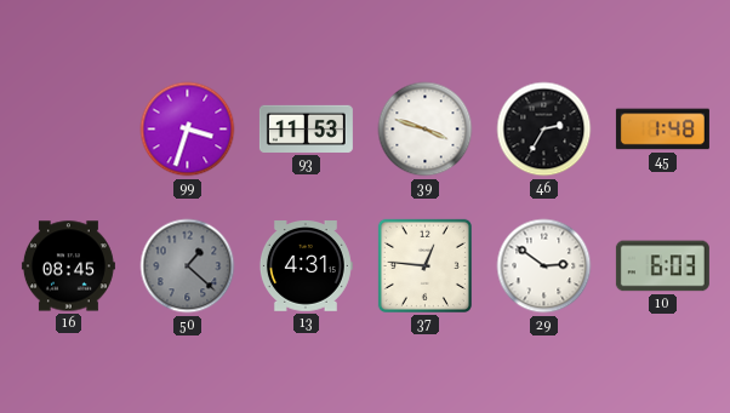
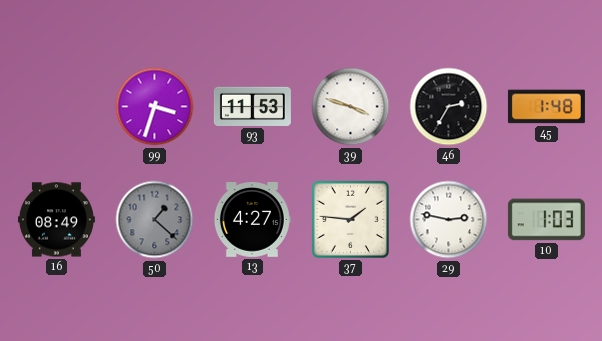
16: 08:45 -> 08:49 (56, 220)
13: 4:31 -> 4:27 (252, 220)
37: 12:46 -> 1:46 (350, 219)
29: 2:51 -> 2:47 (449, 220)
10: 6:03 -> 1:03 (546, 220)
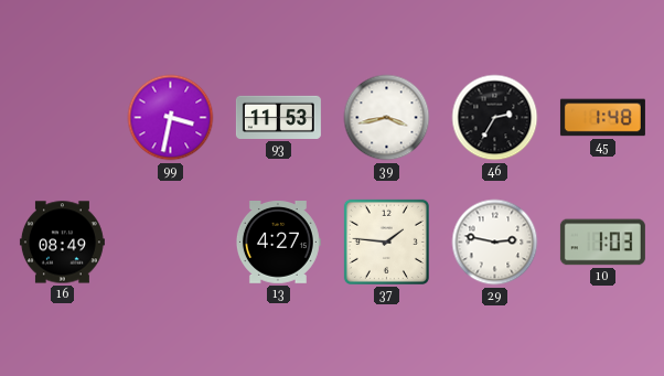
99: 3:33 -> 3:32 (171, 118)
39: 3:48 -> 3:43 (387, 118)
50: 1:22 -> none (155, 220)
